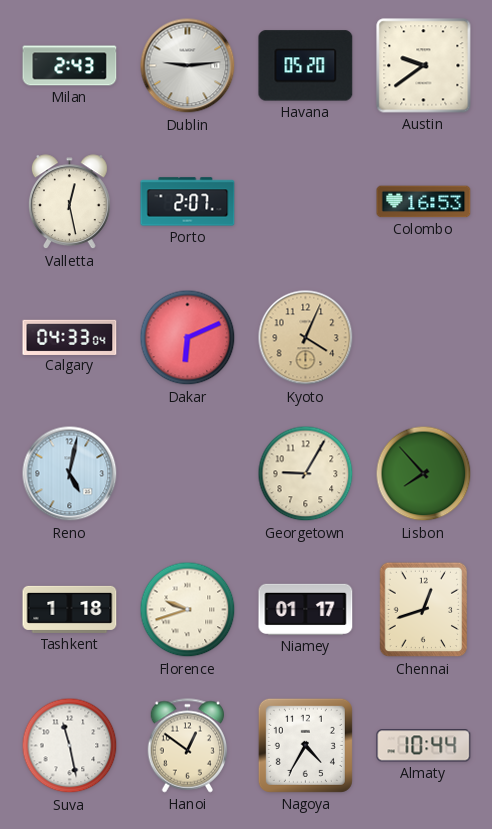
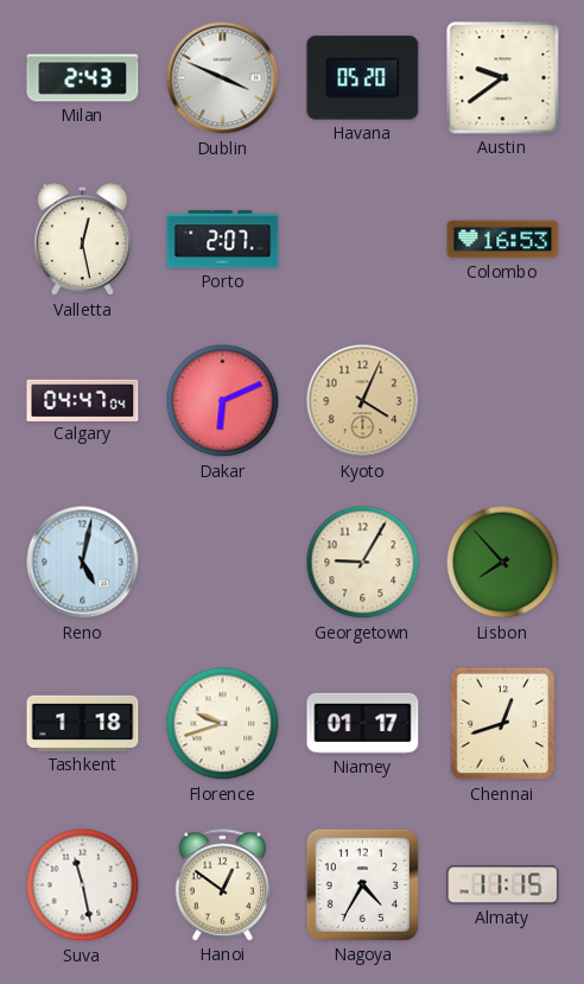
Dublin: 9:14 -> 3:49 (223, 78)
Calgary: 04:33 -> 04:47 (83, 400)
Almaty: 10:44 -> 11:15 (503, 885)
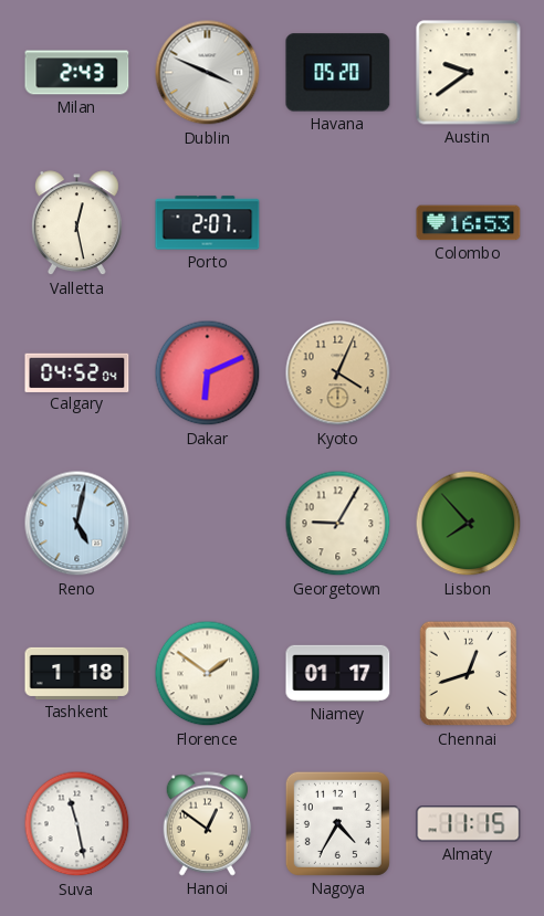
Calgary: 04:47 -> 04:52 (77, 372)
Florence: 9:42 -> 1:51 (208, 674)
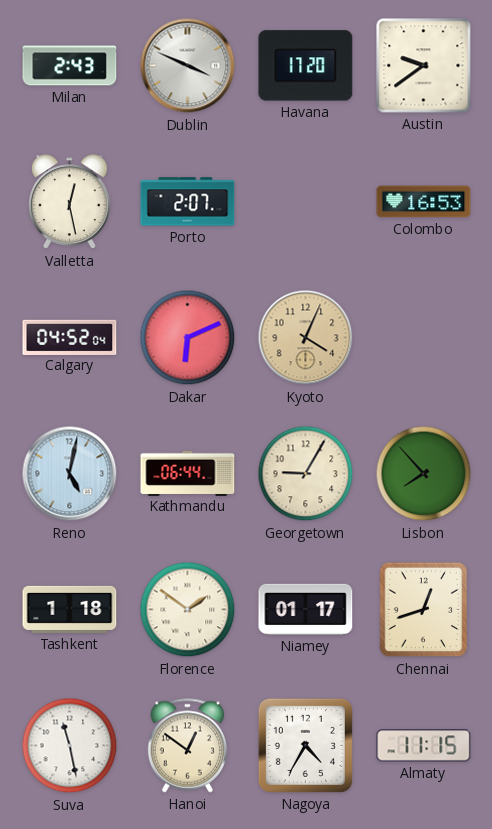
Havana: 05:20 -> 17:20 (306, 66)
Kathmandu: none -> 06:44 (188, 473)
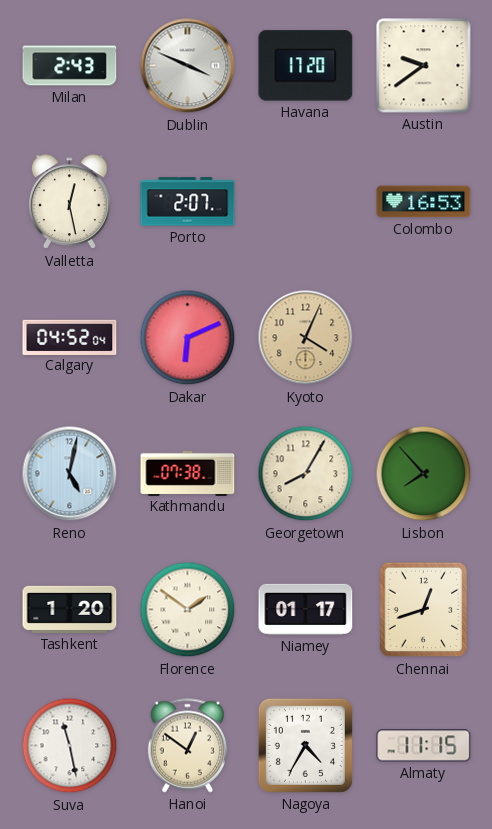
Kathmandu: 06:44 -> 07:38 (188, 473)
Georgetown: 9:05 -> 8:05 (306, 474)
Tashkent: 1:18 -> 1:20 (70, 609)
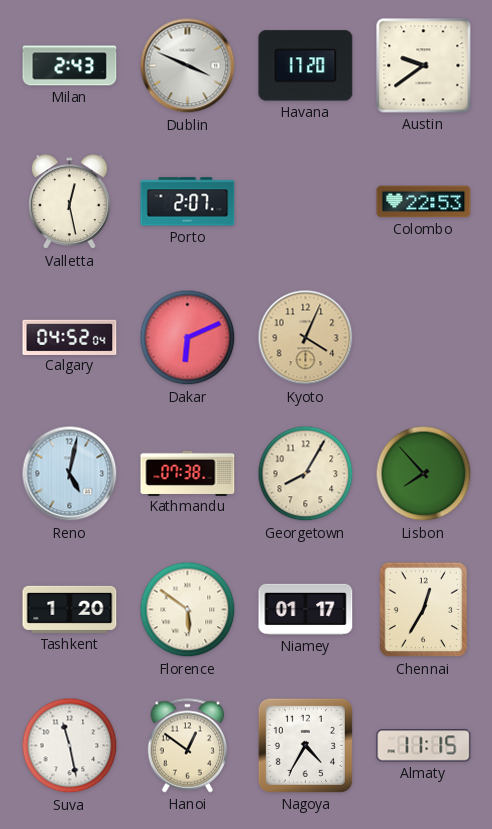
Colombo: 16:53 -> 22:53 (424, 202)
Florence: 1:51 -> 5:51 (188, 610)
Chennai: 12:42 -> 12:35 (424, 610)
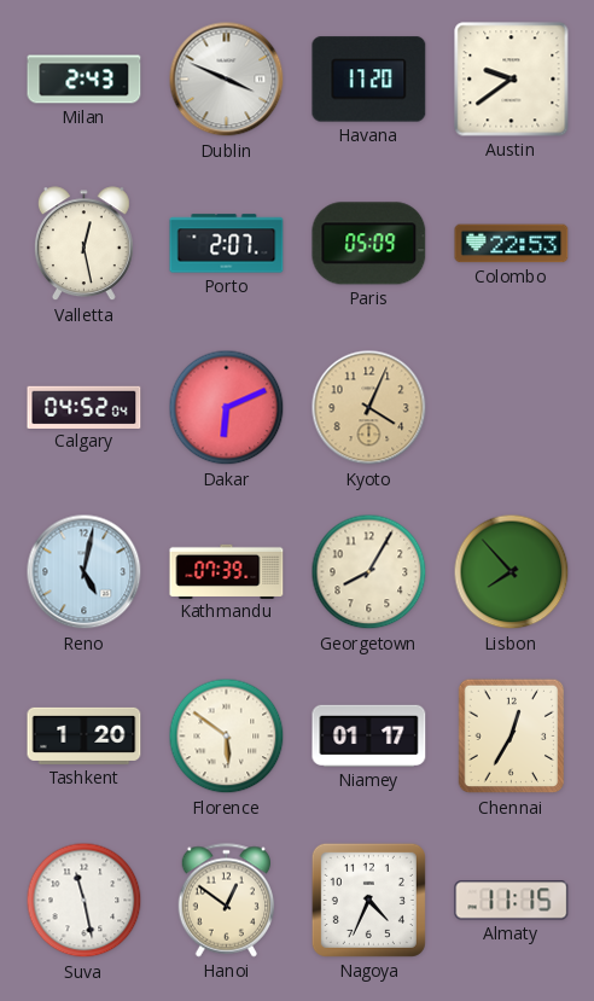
Paris: none -> 05:09 (369, 244)
Kathmandu: 07:38 -> 07:39 (227, 571)
Nagoya: 4:35 -> 4:34 (368, 900)
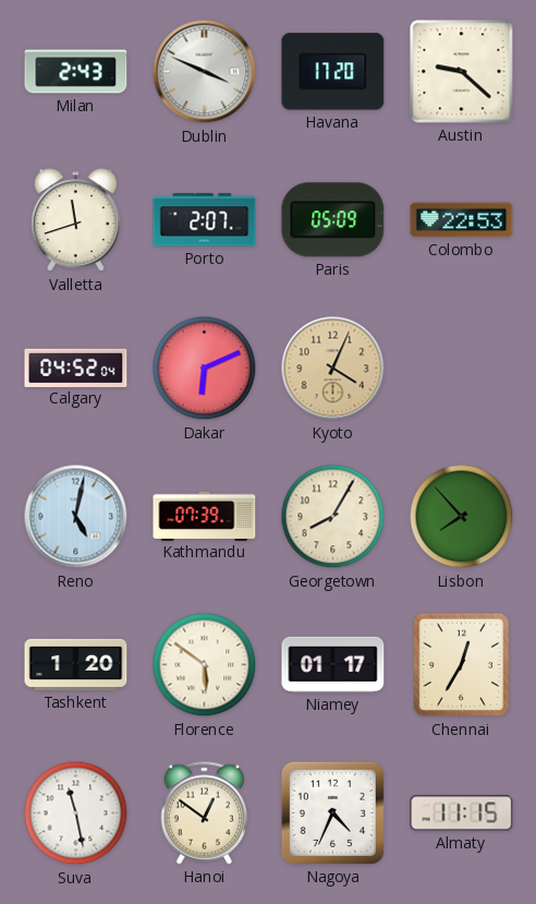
Austin: 9:39 -> 9:22 (462, 72)
Valletta: 12:28 -> 11:42 (75, 220)
